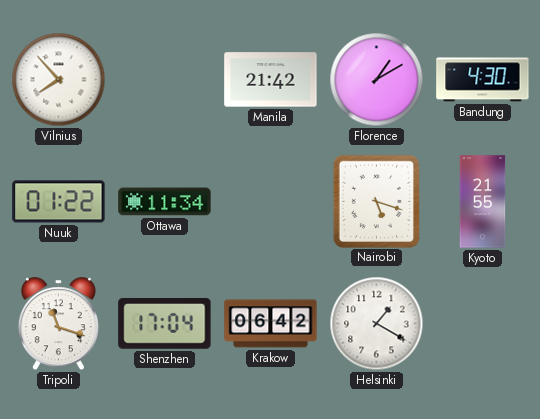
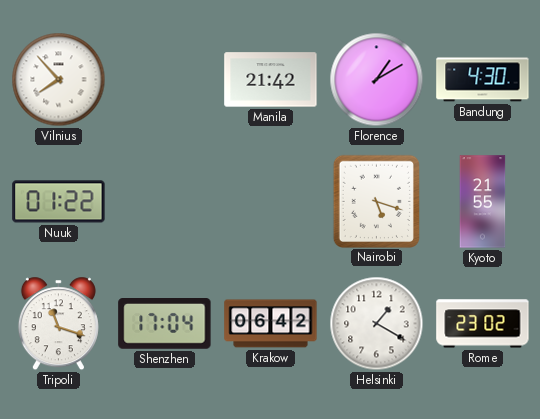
Ottawa: 11:34 -> none (165, 202)
Rome: none -> 23:02 (483, 324)
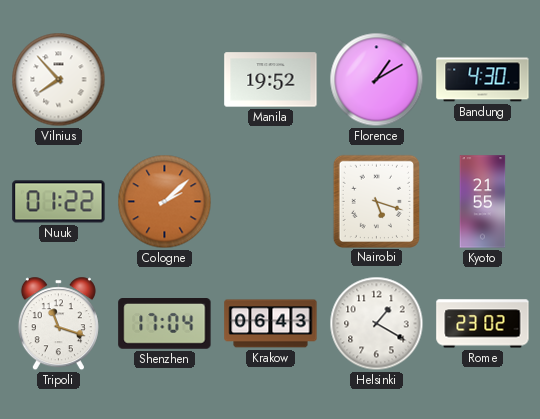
Manila: 21:42 -> 19:52 (271, 80)
Cologne: none -> 2:08 (165, 202)
Krakow: 06:42 -> 06:43 (271, 324)
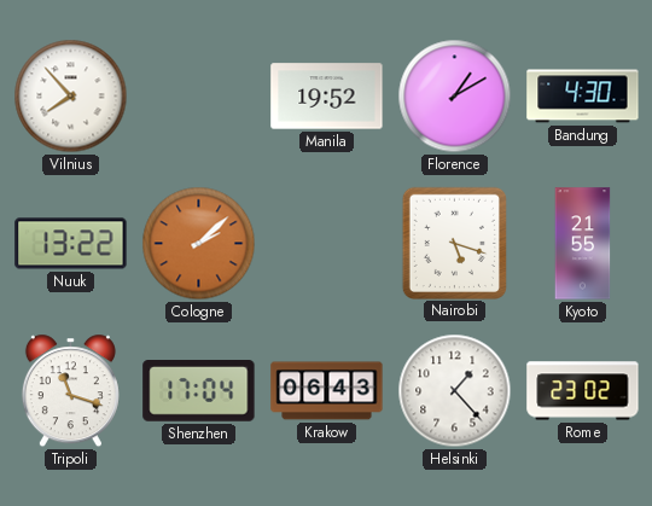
Nuuk: 01:22 -> 13:22 (71, 244)
Helsinki: 1:20 -> 1:23 (455, 391)
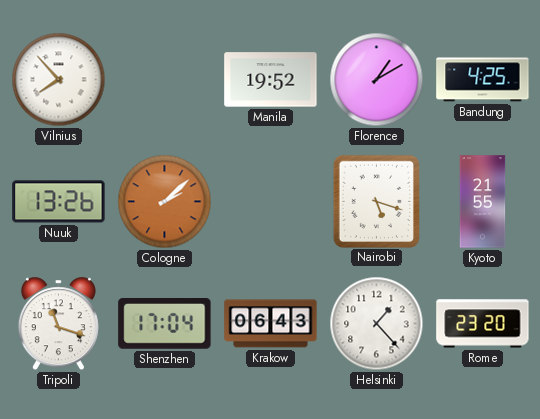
Bandung: 4:30 -> 4:25 (483, 80)
Nuuk: 13:22 -> 13:26 (59, 202)
Rome: 23:02 -> 23:20 (483, 324)
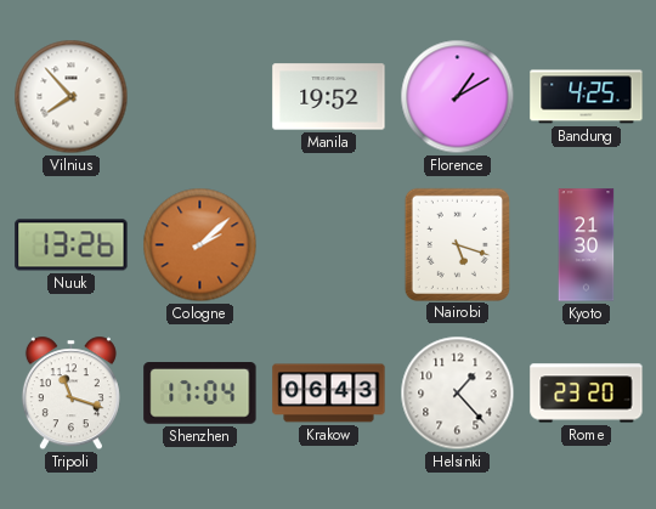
Kyoto: 21:55 -> 21:30 (587, 245)
